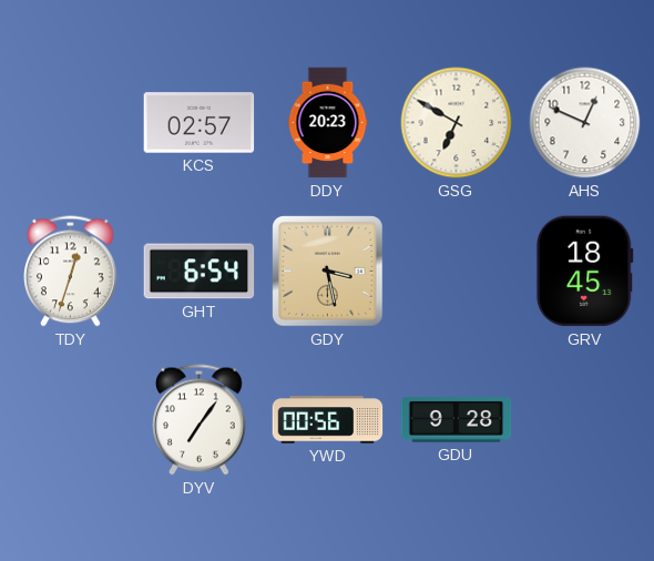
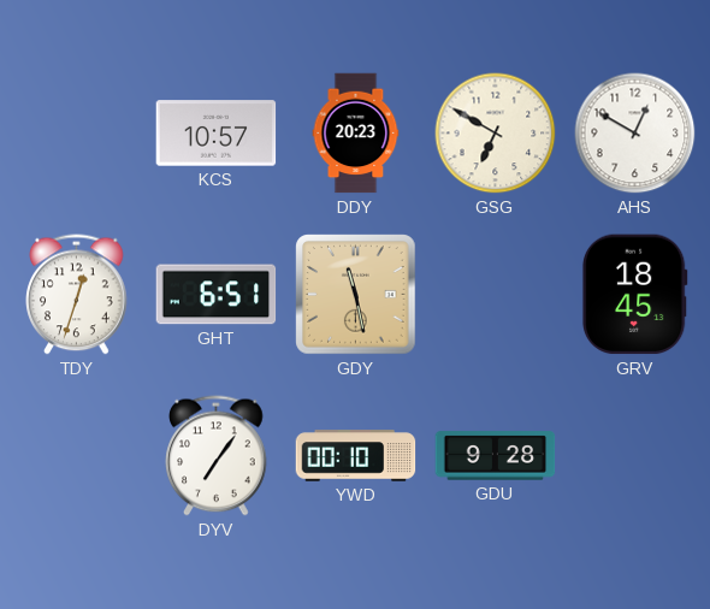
KCS: 02:57 -> 10:57 (217, 134)
AHS: 12:49 -> 12:50 (635, 134)
GHT: 6:54 -> 6:51 (217, 295)
GDY: 3:28 -> 11:28 (356, 295)
YWD: 00:56 -> 00:10 (356, 456)
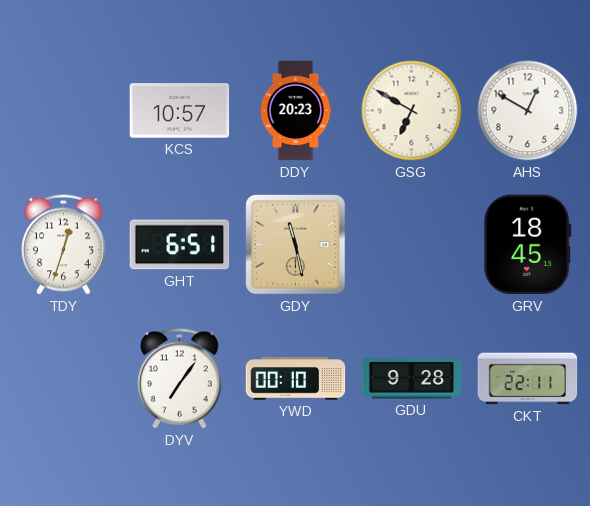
CKT: none -> 22:11 (528, 379)
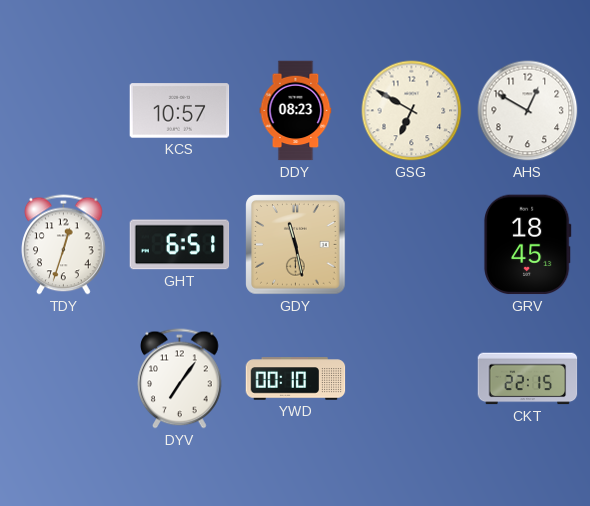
DDY: 20:23 -> 08:23 (296, 111)
GDU: 9:28 -> none (412, 379)
CKT: 22:11 -> 22:15 (528, 379)
